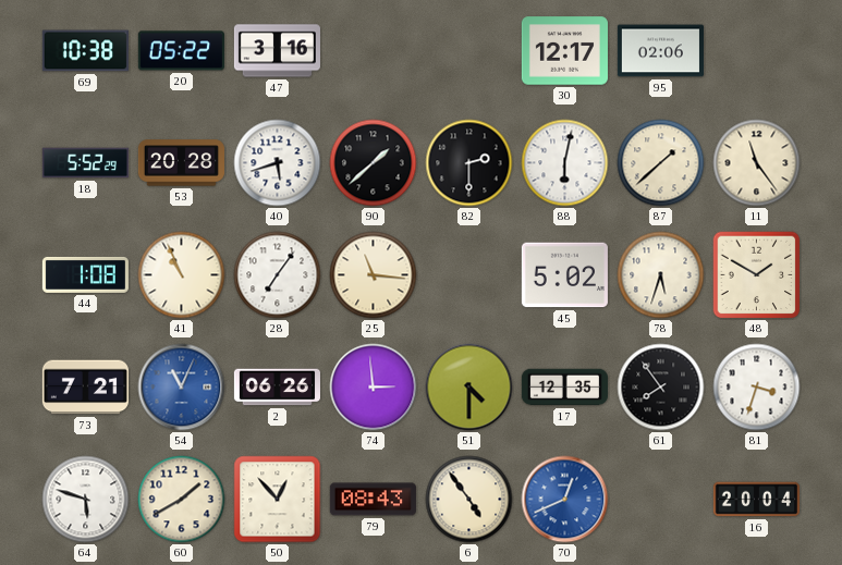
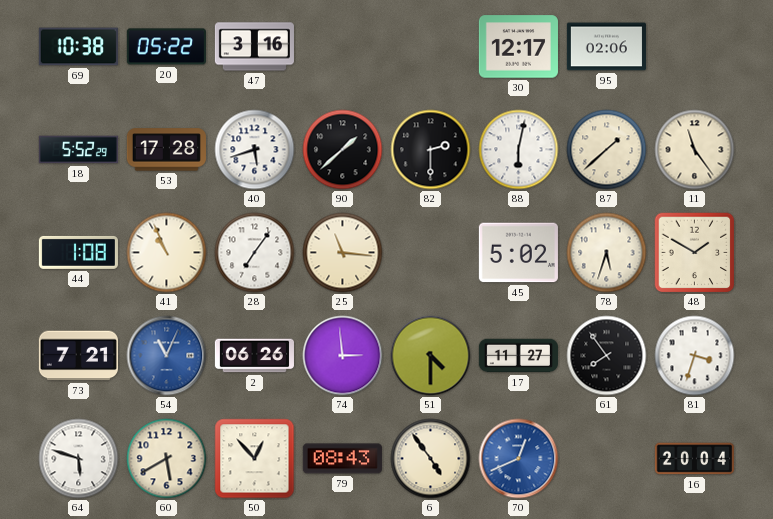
53: 20:28 -> 17:28 (166, 150)
17: 12:35 -> 11:27 (518, 356)
60: 1:40 -> 5:40 (167, 459)
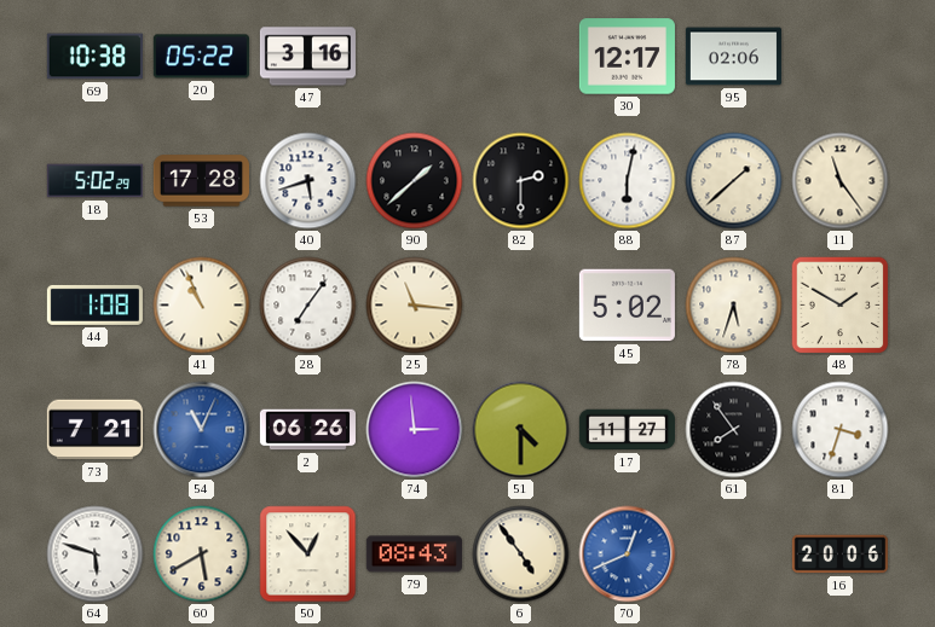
18: 5:52 -> 5:02 (94, 181)
16: 20:04 -> 20:06 (839, 555)
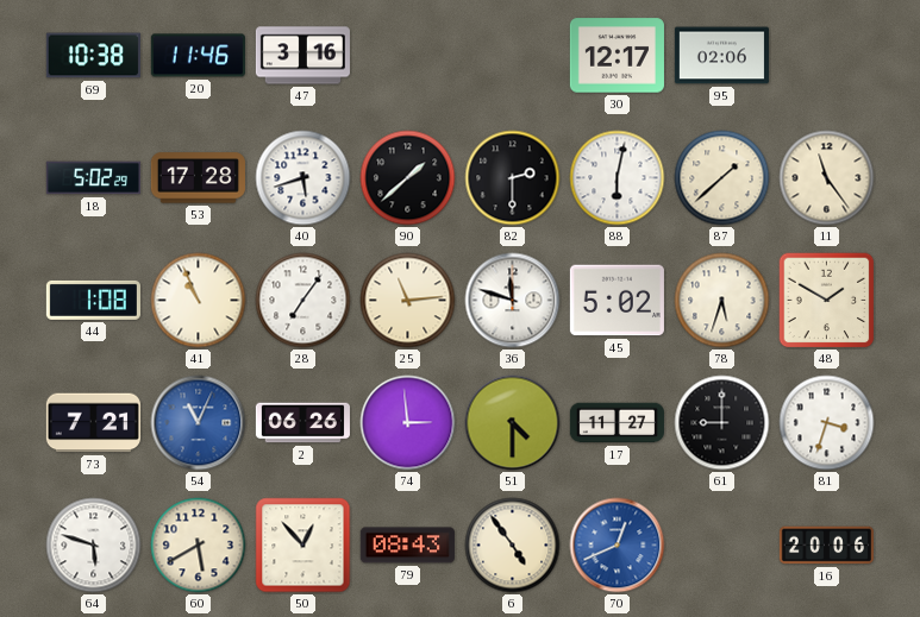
20: 05:22 -> 11:46 (198, 56)
25: 11:16 -> 11:14 (408, 301)
36: none -> 11:48 (513, 301)
61: 7:54 -> 9:00 (722, 423)
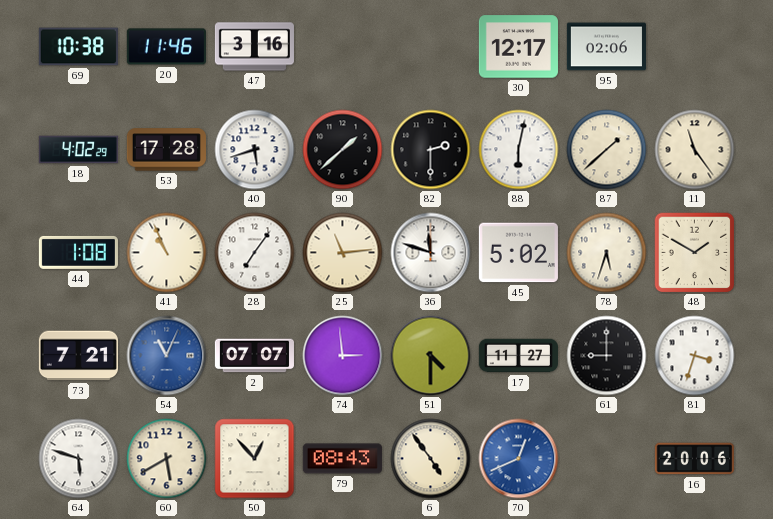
18: 5:02 -> 4:02 (78, 150)
2: 06:26 -> 07:07 (254, 356)
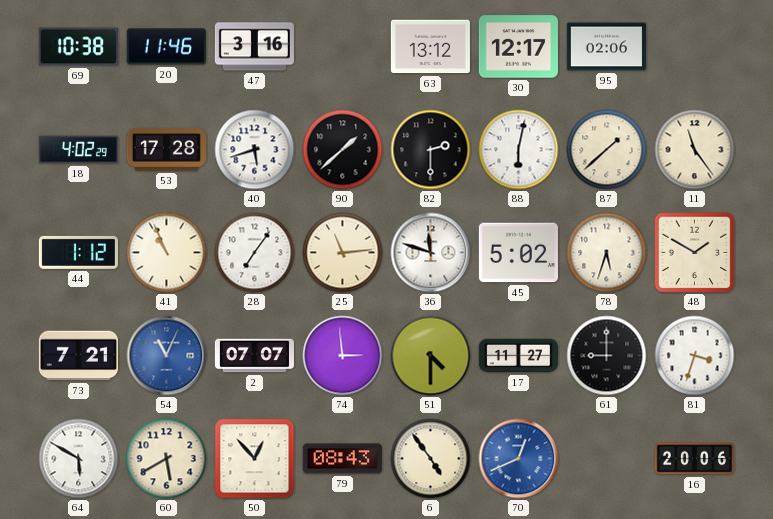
63: none -> 13:12 (430, 47)
44: 1:08 -> 1:12 (78, 252)
64: 5:48 -> 5:50 (79, 459)
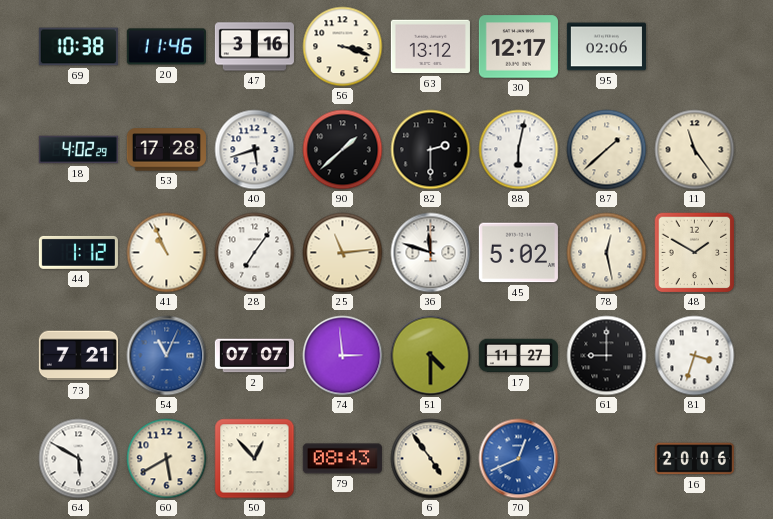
56: none -> 3:18 (343, 47)
78: 5:33 -> 12:28 (607, 253)
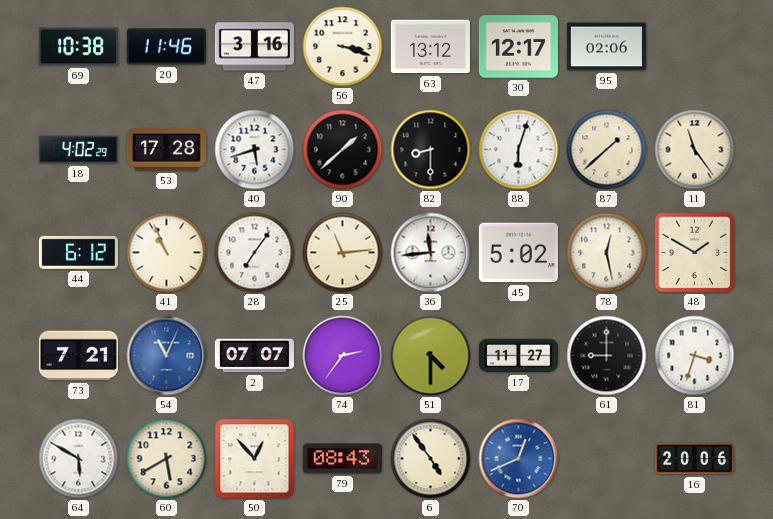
82: 2:30 -> 8:30 (431, 150)
88: 6:02 -> 6:03 (519, 150)
44: 1:12 -> 6:12 (78, 252)
36: 11:48 -> 11:44 (431, 253)
74: 2:59 -> 2:36 (343, 356)
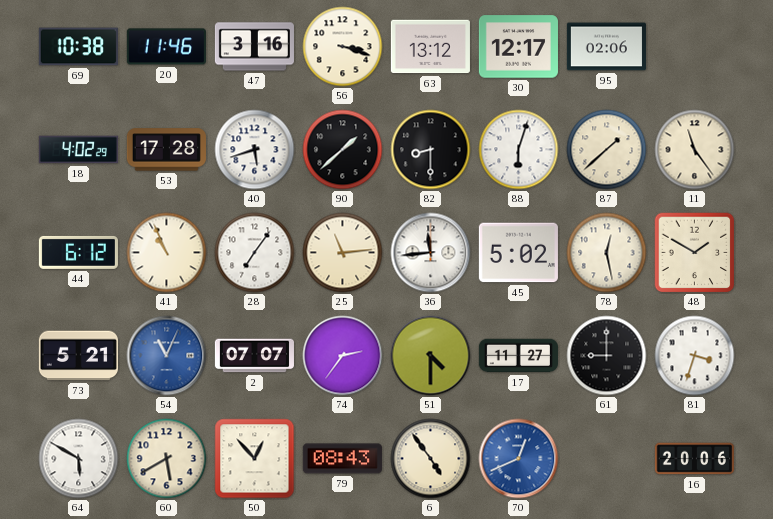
73: 7:21 -> 5:21 (78, 356)
